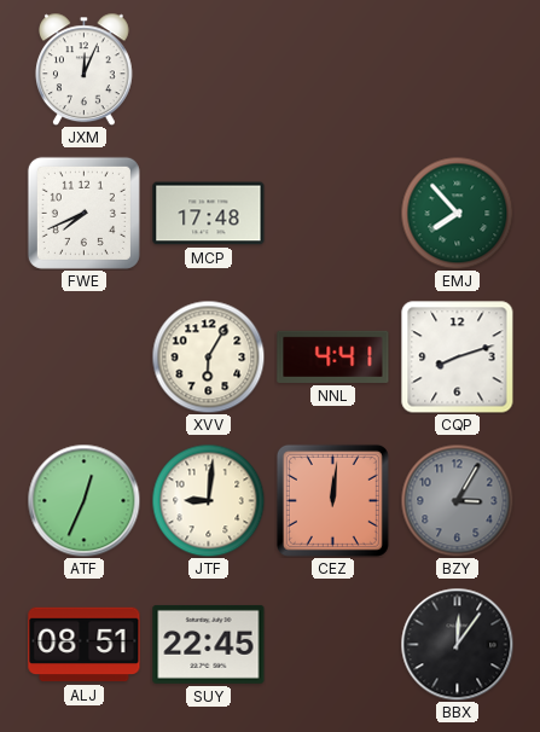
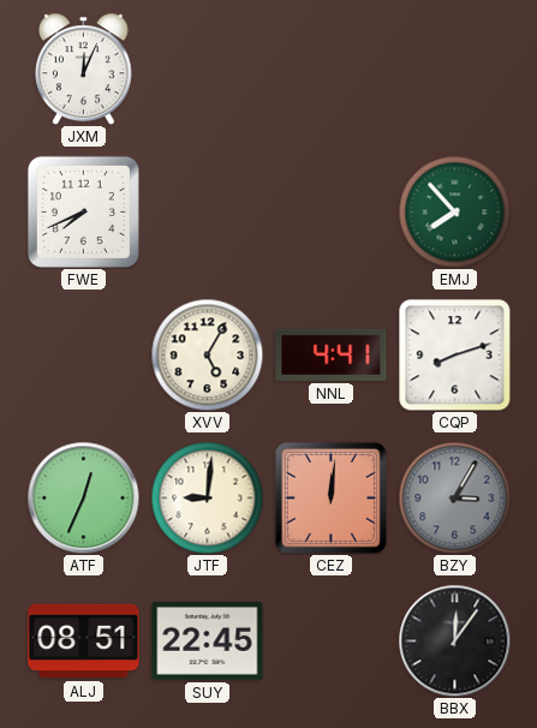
MCP: 17:48 -> none (209, 214)
XVV: 6:05 -> 5:05 (207, 354)
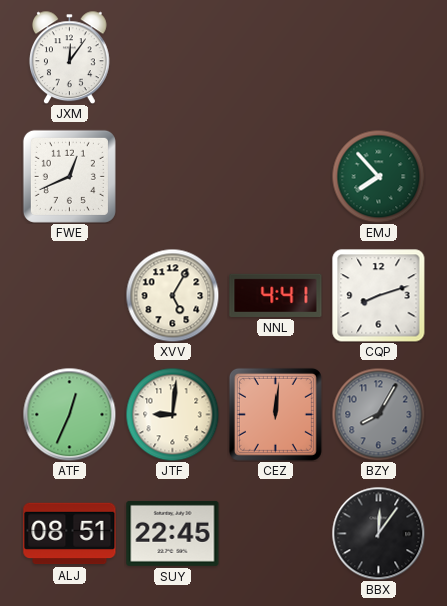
JXM: 12:04 -> 12:06 (69, 57)
FWE: 7:41 -> 12:41 (69, 176)
BZY: 3:05 -> 8:05 (378, 414)
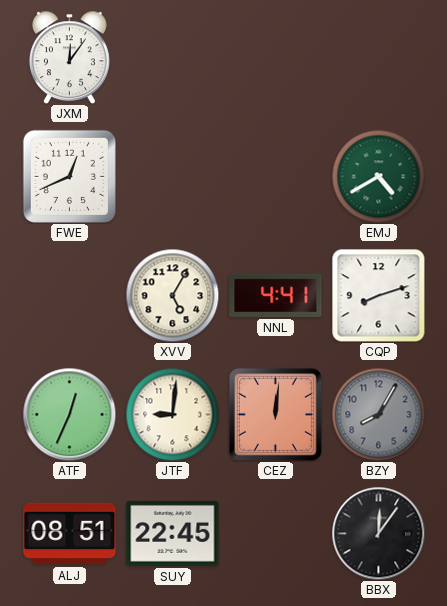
EMJ: 7:53 -> 4:40 (378, 176)
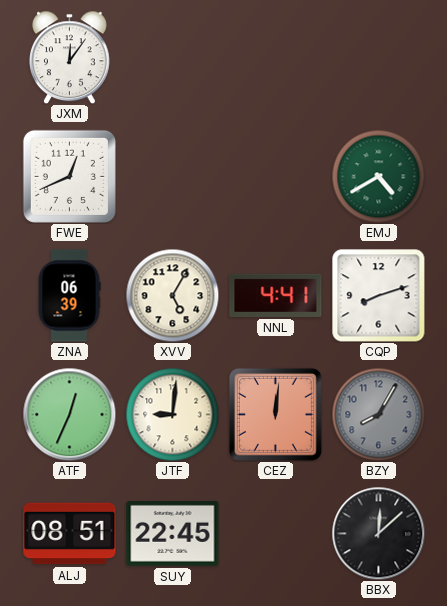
ZNA: none -> 06:39 (69, 296)
BBX: 12:06 -> 12:08 (378, 533)
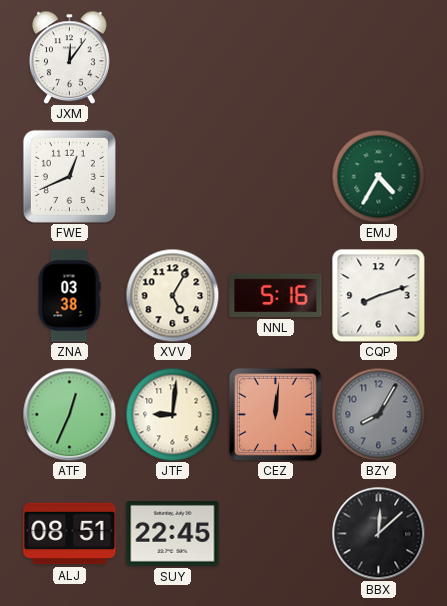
EMJ: 4:40 -> 4:35 (378, 176)
ZNA: 06:39 -> 03:38 (69, 296)
NNL: 4:41 -> 5:16 (276, 295)
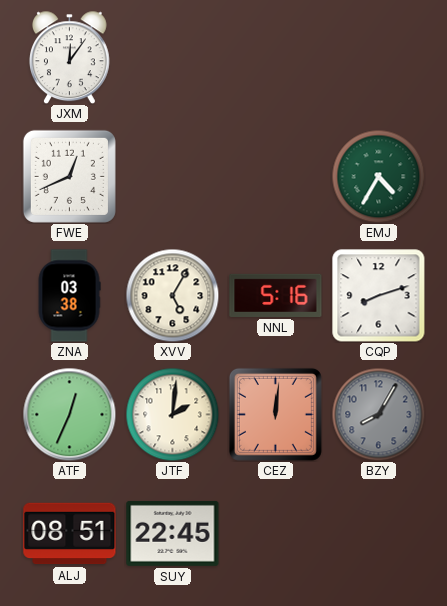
JTF: 9:01 -> 2:01 (172, 414)
BBX: 12:08 -> none (378, 533)
